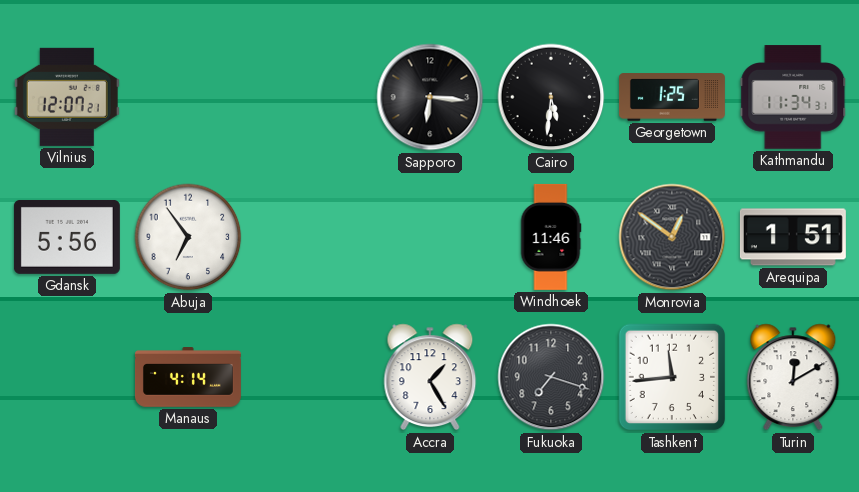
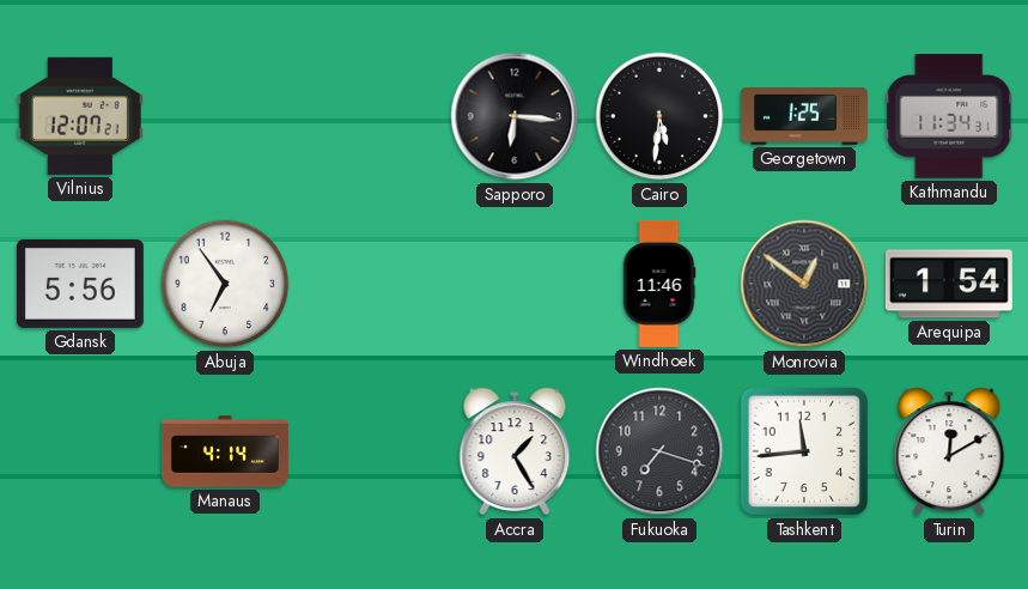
Arequipa: 1:51 -> 1:54 (949, 284)
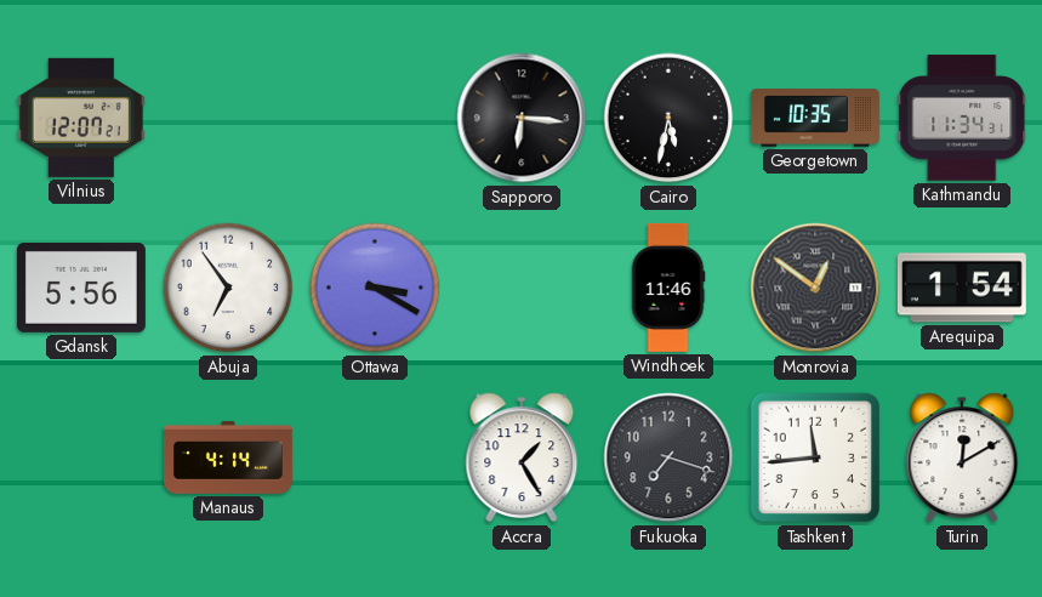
Cairo: 5:31 -> 5:32 (668, 118)
Georgetown: 1:25 -> 10:35 (815, 118)
Ottawa: none -> 3:20 (375, 288)
